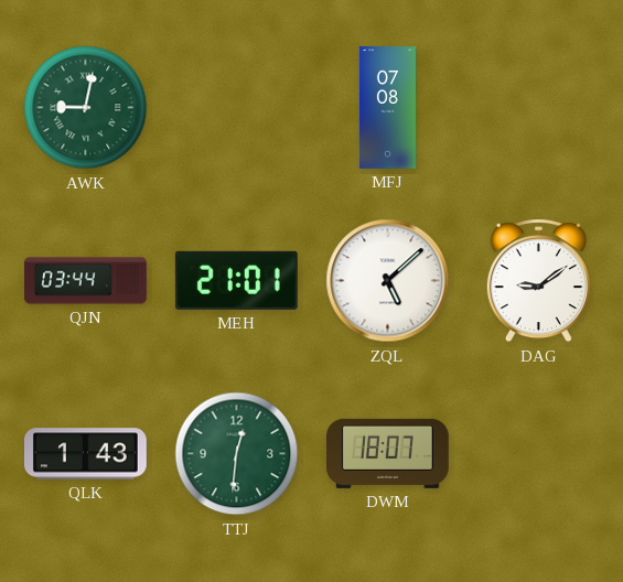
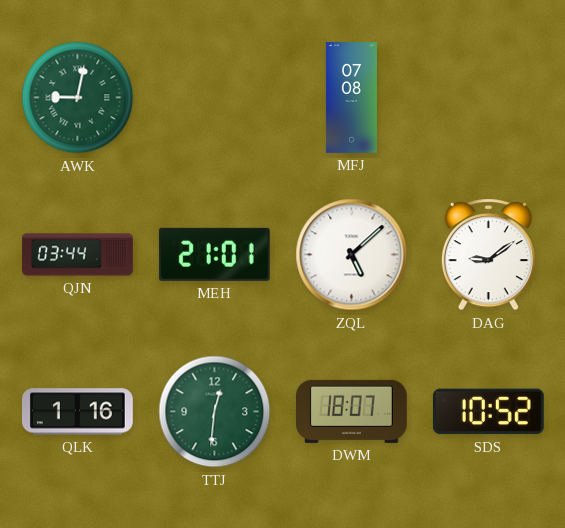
QLK: 1:43 -> 1:16 (78, 412)
SDS: none -> 10:52 (488, 412)
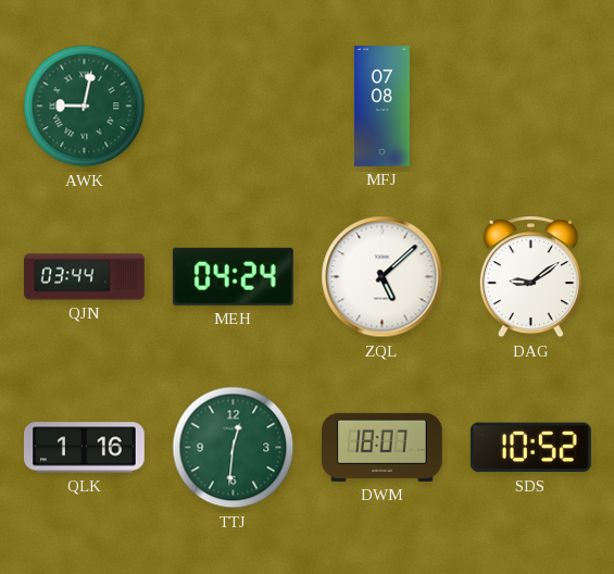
MEH: 21:01 -> 04:24 (233, 276)
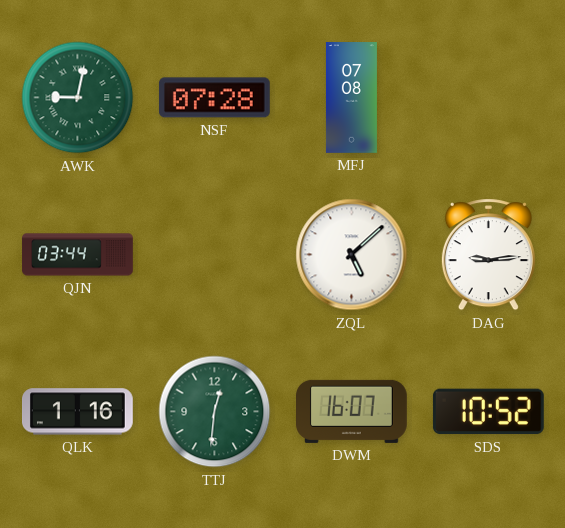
NSF: none -> 07:28 (214, 98)
MEH: 04:24 -> none (233, 276)
DAG: 9:09 -> 9:14 (488, 255)
DWM: 18:07 -> 16:07 (352, 411)
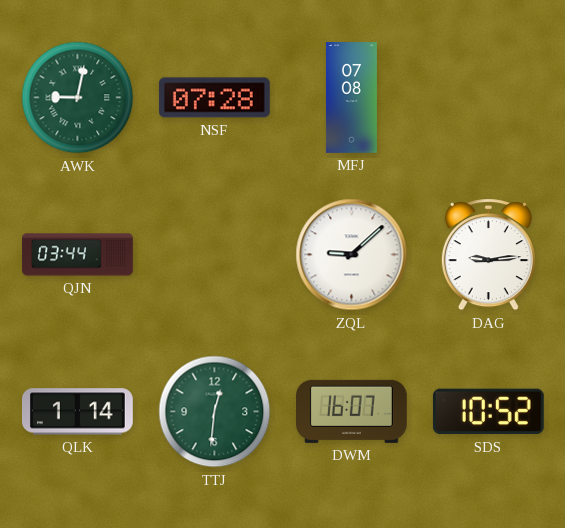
ZQL: 5:08 -> 9:08 (352, 255)
QLK: 1:16 -> 1:14 (78, 412)
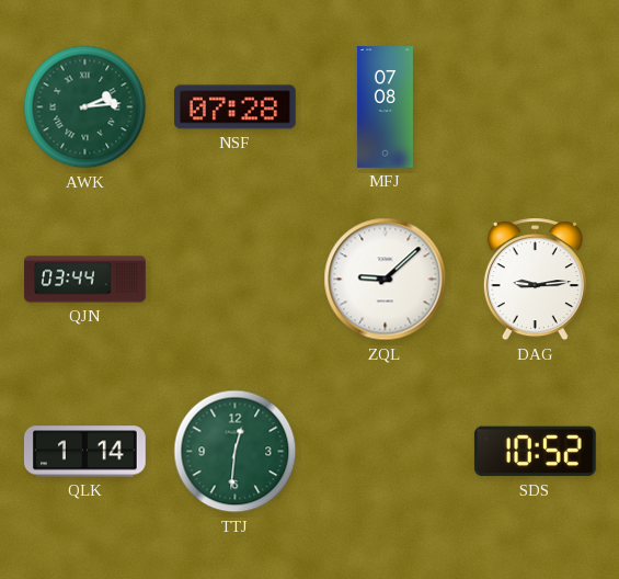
AWK: 9:02 -> 2:14 (85, 107)
DWM: 16:07 -> none (352, 411)
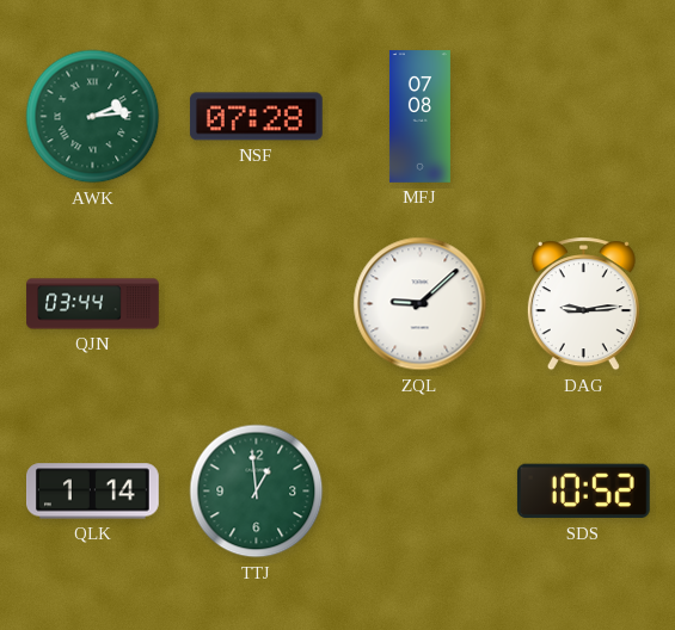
TTJ: 12:31 -> 12:59 (257, 492)
